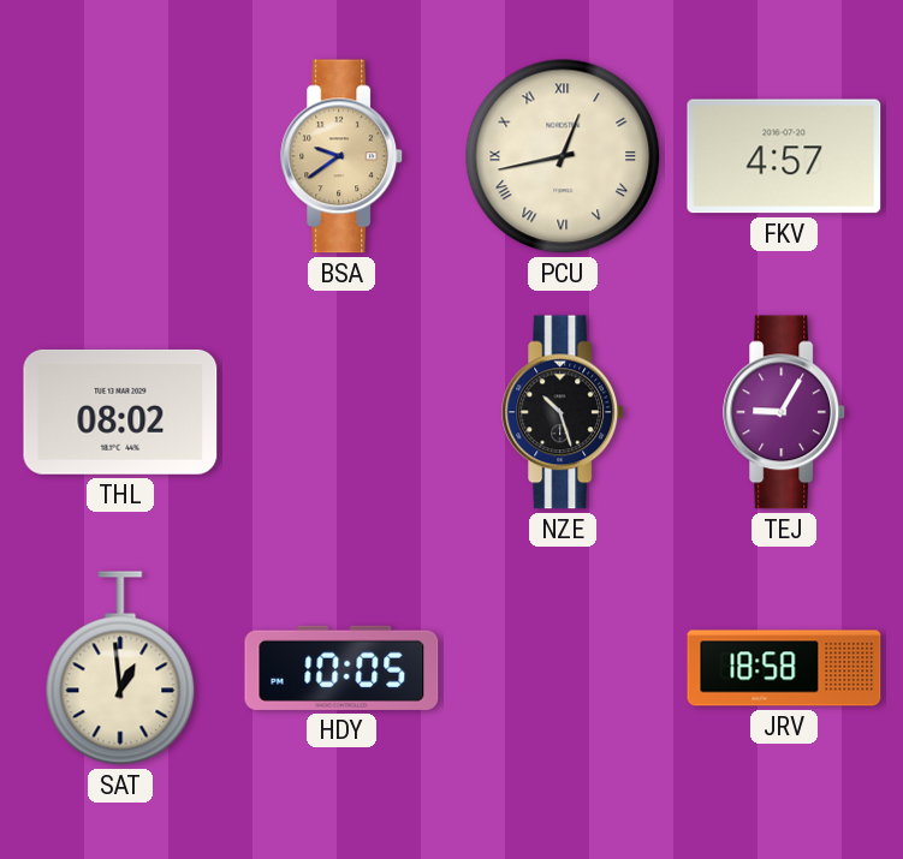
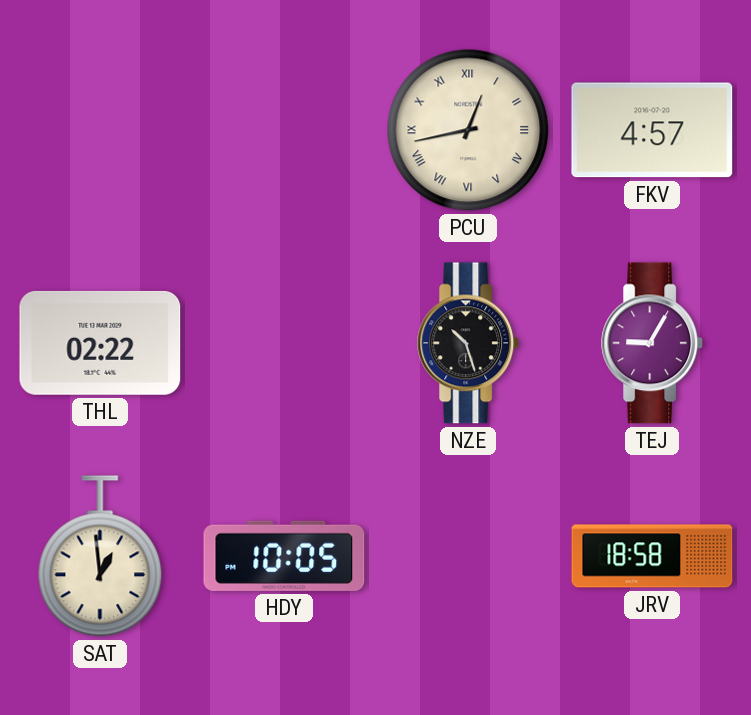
BSA: 9:39 -> none (343, 156)
THL: 08:02 -> 02:22 (100, 343)
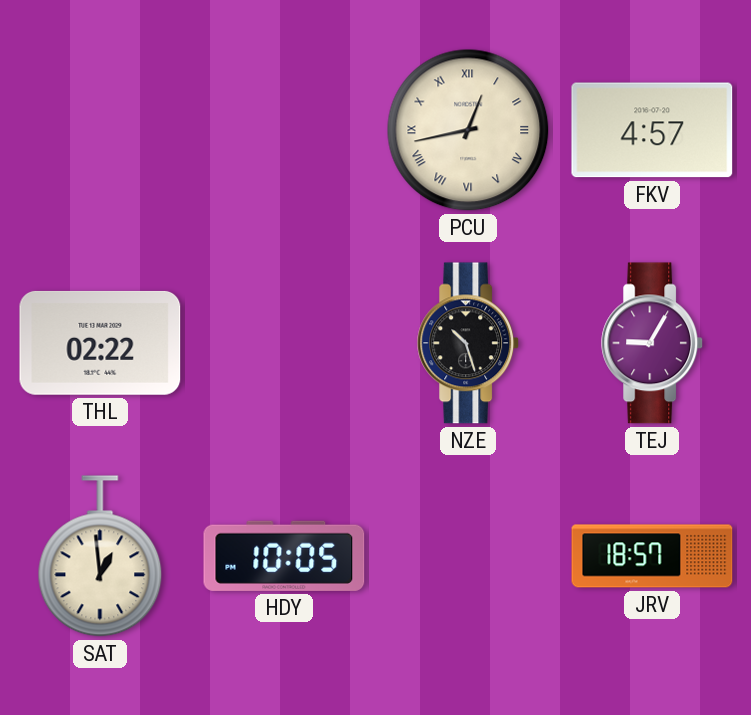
JRV: 18:58 -> 18:57 (652, 556)
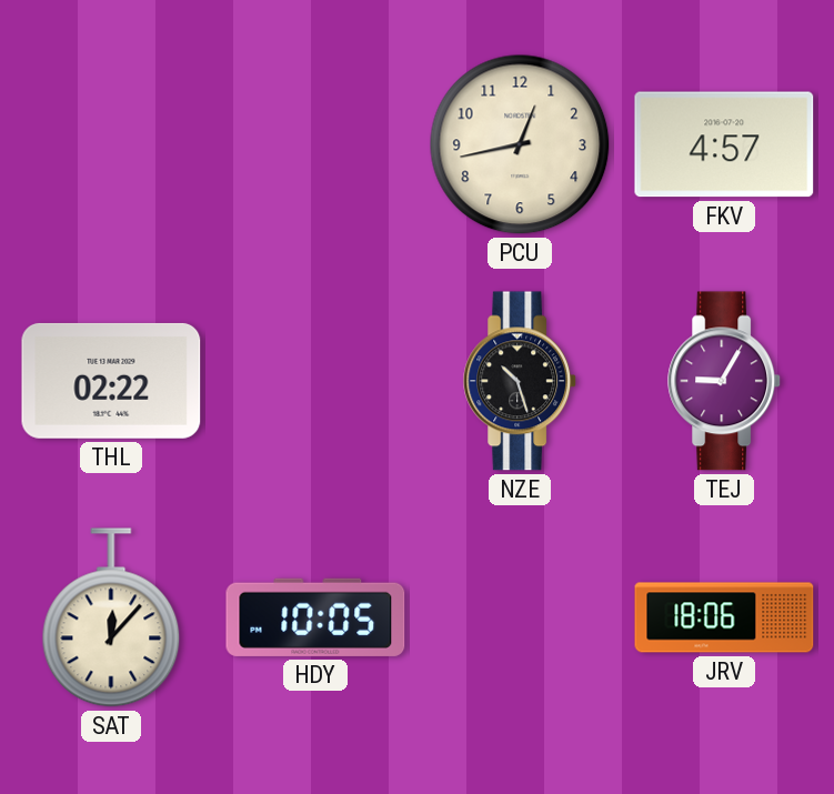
PCU numerals: Roman -> Arabic (520, 144)
SAT: 12:59 -> 12:07 (111, 617)
JRV: 18:57 -> 18:06 (724, 617)
